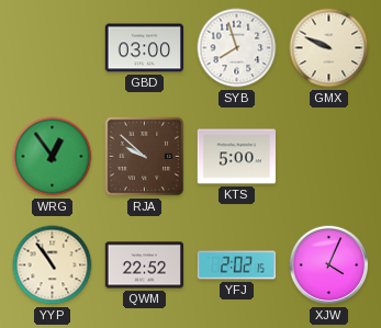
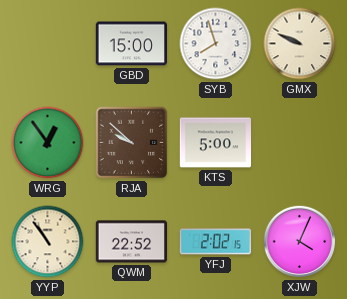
GBD: 03:00 -> 15:00 (131, 44)
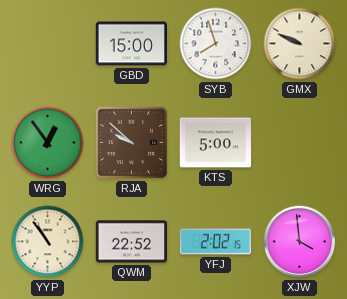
XJW: 4:04 -> 3:59 (300, 242)
